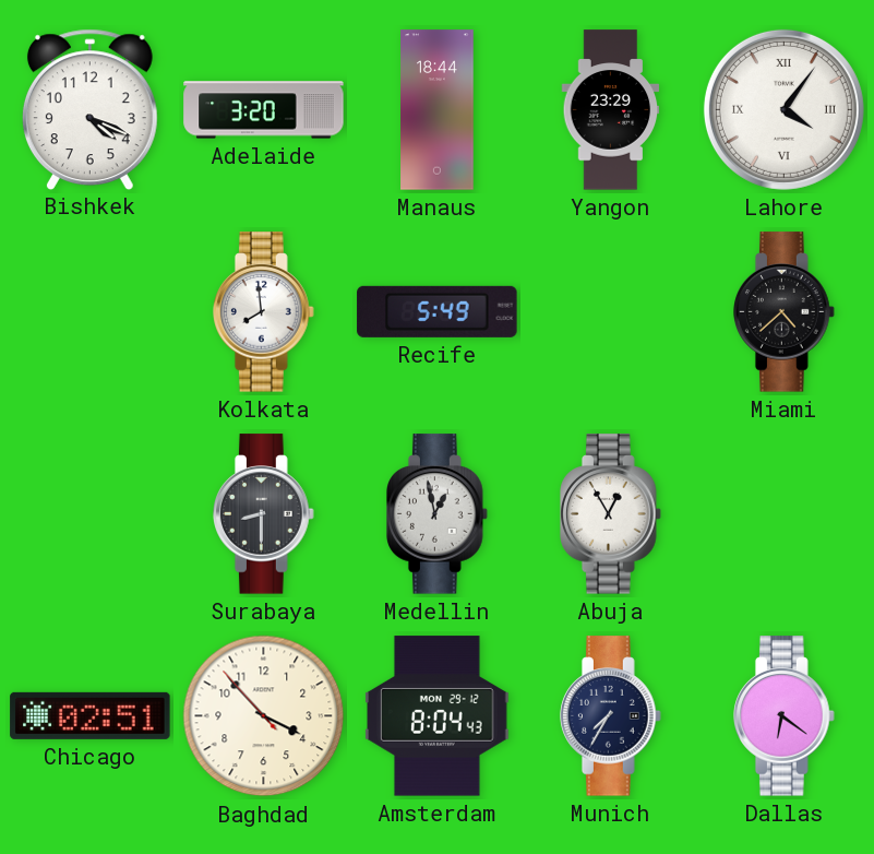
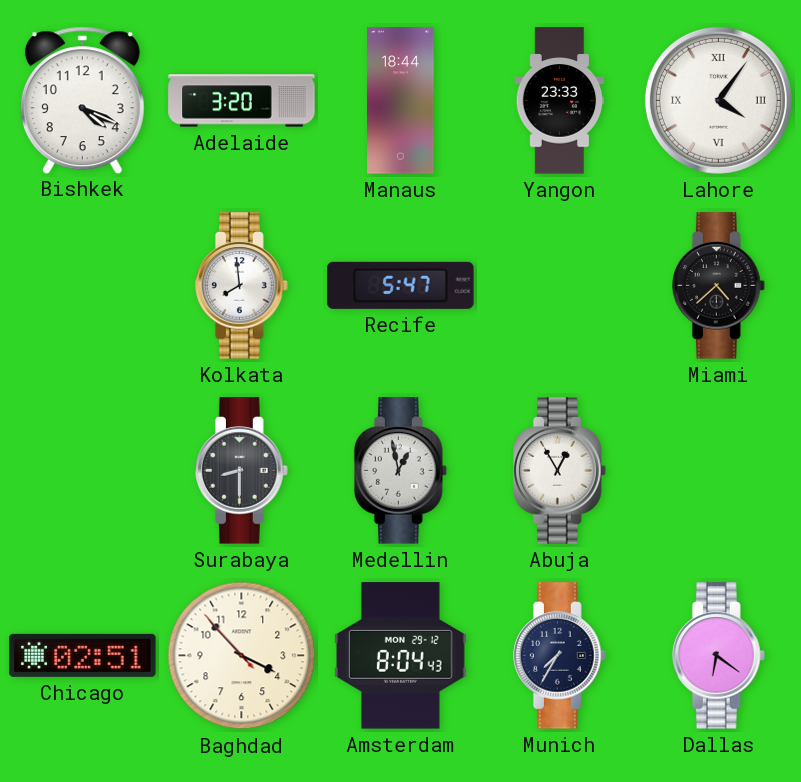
Yangon: 23:29 -> 23:33 (560, 101)
Recife: 5:49 -> 5:47 (401, 285)
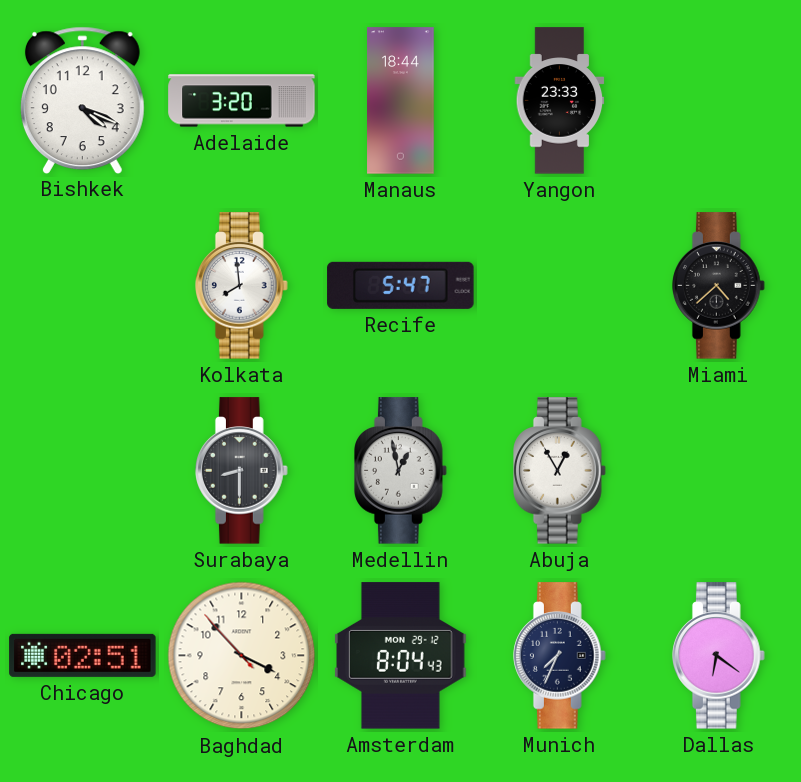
Lahore: 4:06 -> none (718, 100)
Munich: 7:35 -> 7:34 (560, 656)
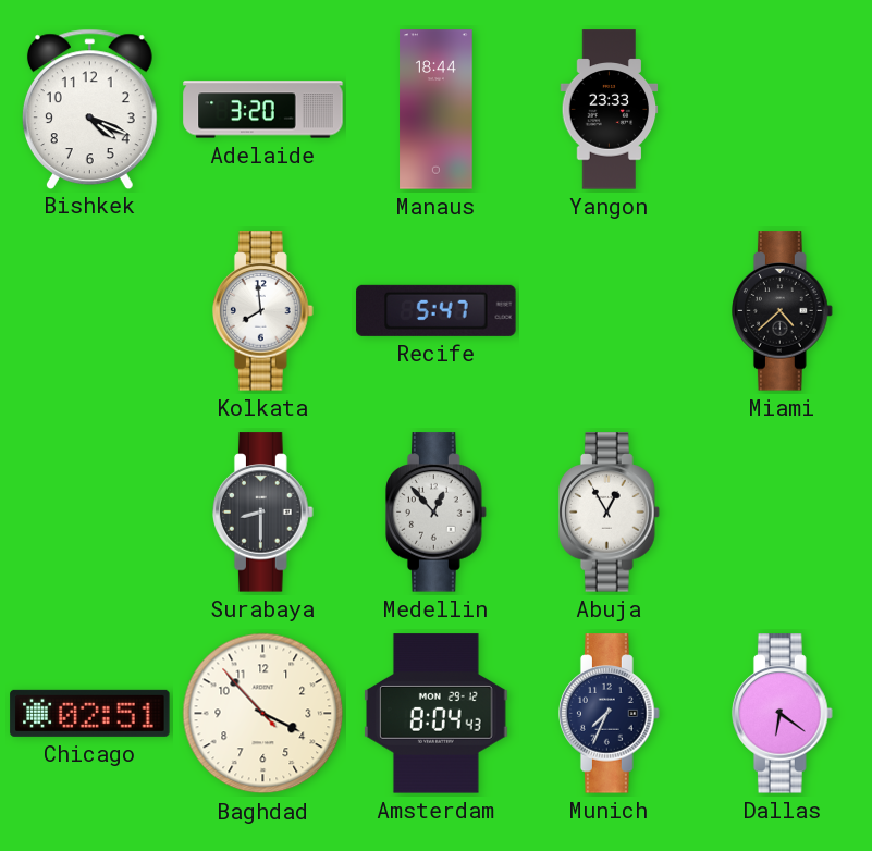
Medellin: 12:58 -> 12:53 (437, 513)
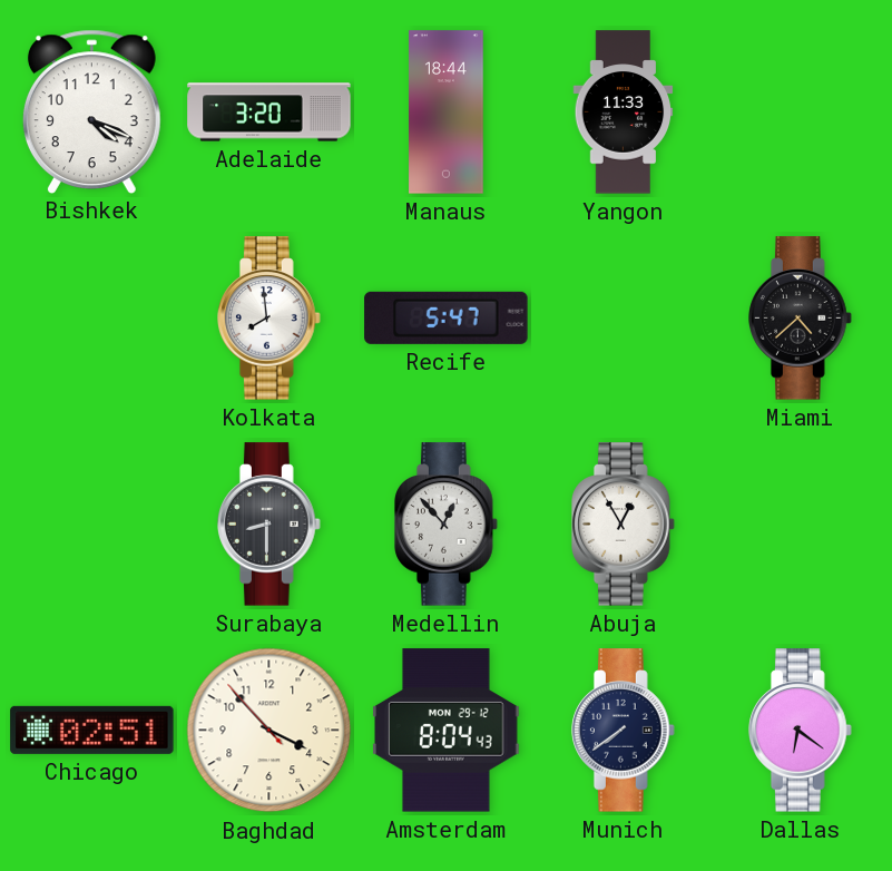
Yangon: 23:33 -> 11:33 (624, 112)
Munich: 7:34 -> 7:39 (624, 731)
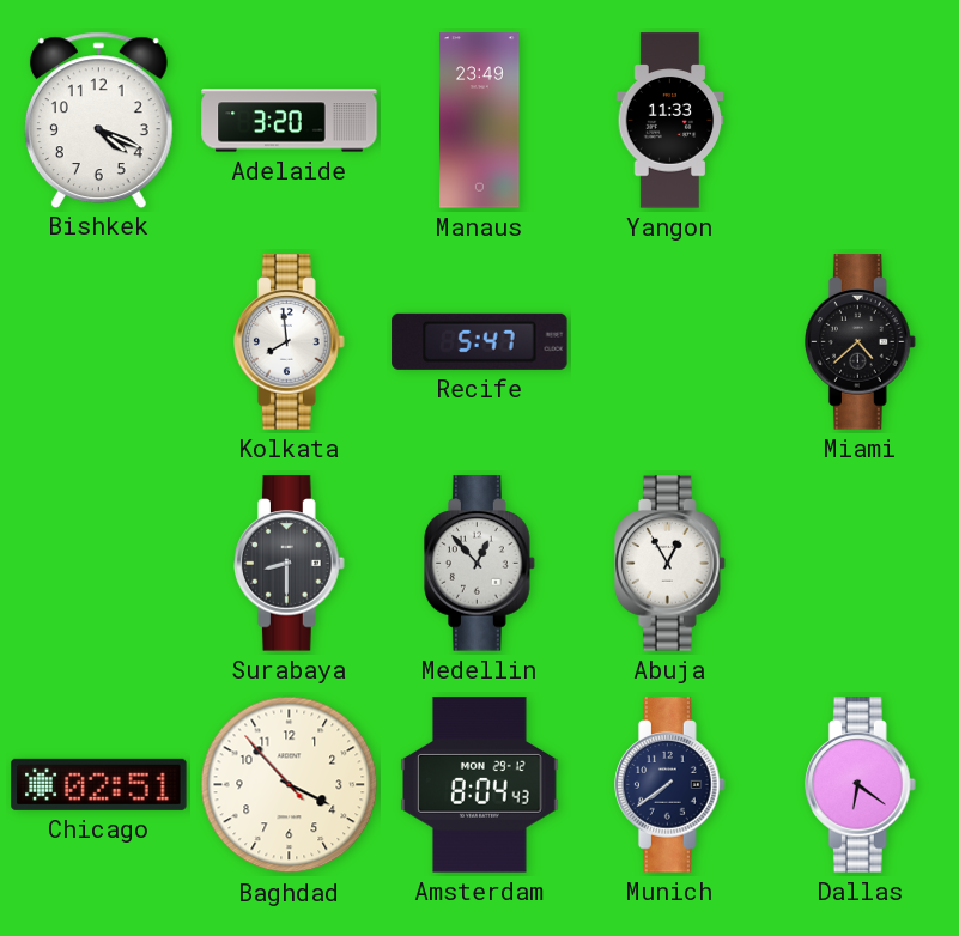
Manaus: 18:44 -> 23:49 (480, 121)
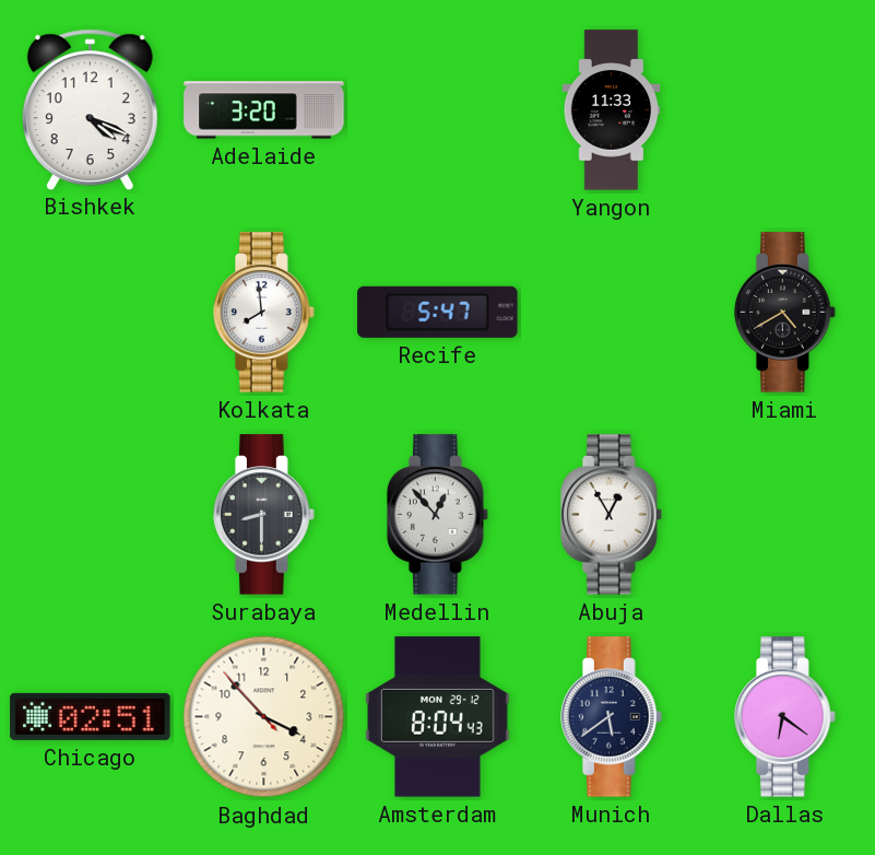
Manaus: 23:49 -> none (480, 121)
Miami: 4:38 -> 4:40 (785, 313)
Munich: 7:39 -> 5:39 (612, 717)
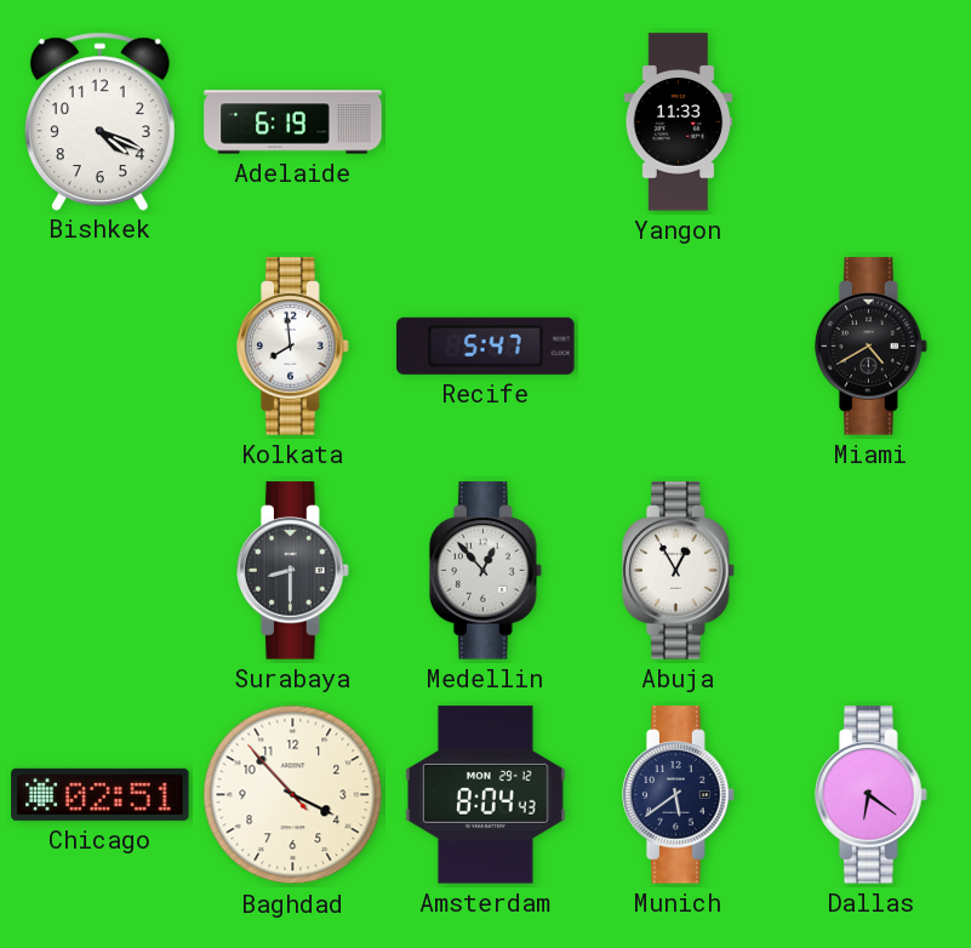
Adelaide: 3:20 -> 6:19 (293, 122)
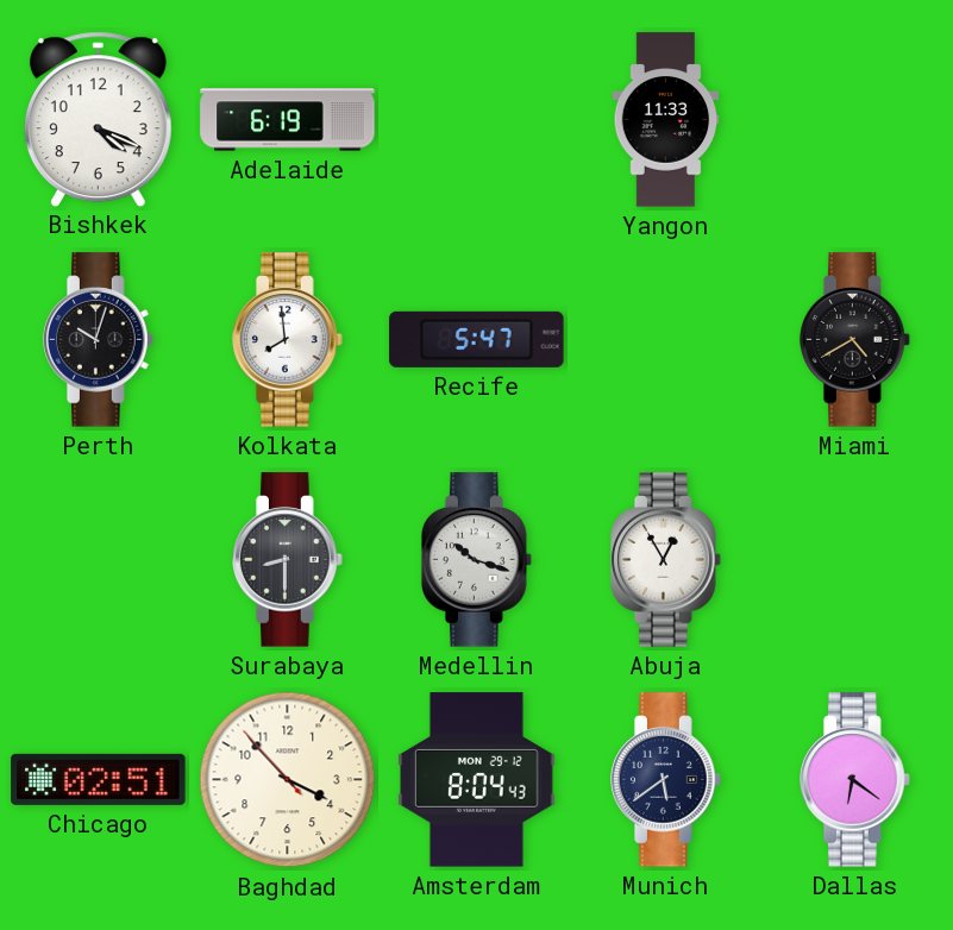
Perth: none -> 10:03 (99, 340)
Medellin: 12:53 -> 10:18 (477, 560)
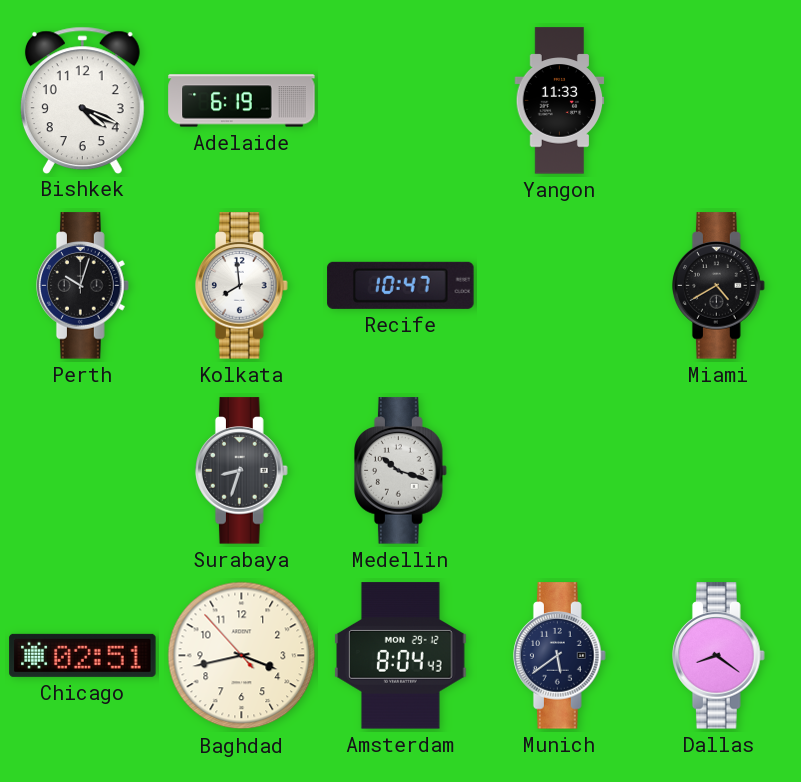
Recife: 5:47 -> 10:47 (401, 285)
Surabaya: 8:30 -> 8:33 (242, 471)
Abuja: 12:55 -> none (666, 560)
Baghdad: 3:52 -> 3:42 (242, 656)
Dallas: 6:21 -> 8:21 (719, 656)
